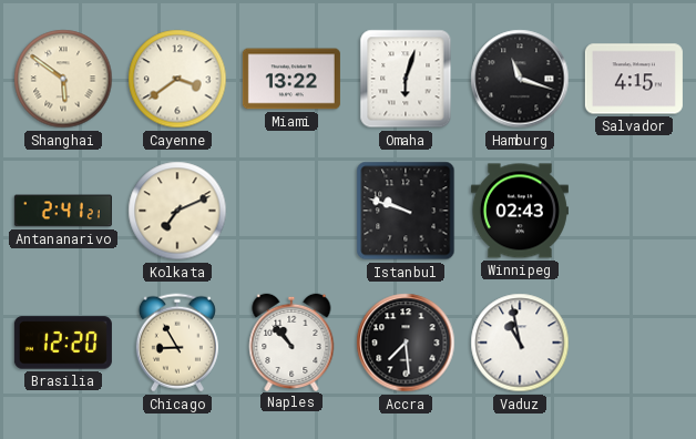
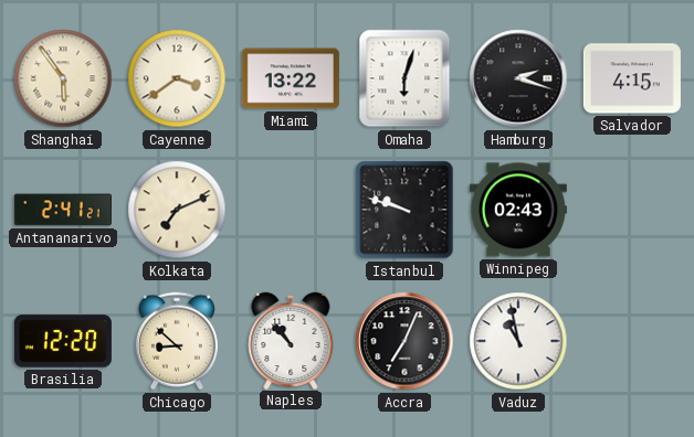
Shanghai: 5:51 -> 5:54 (63, 78)
Hamburg: 11:18 -> 2:18 (518, 78)
Chicago: 8:55 -> 8:52 (177, 341)
Accra: 7:29 -> 7:04 (404, 341)
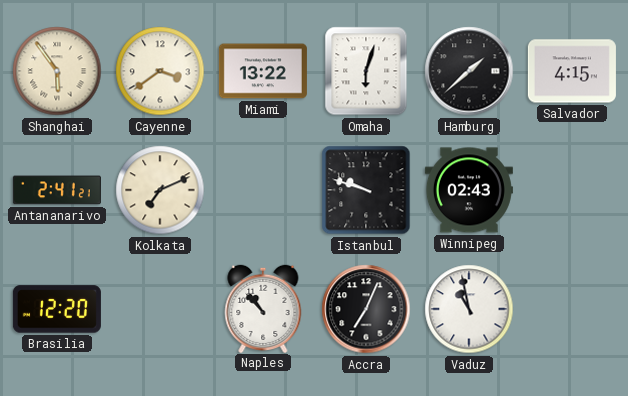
Hamburg: 2:18 -> 1:38 (469, 71)
Chicago: 8:52 -> none (177, 341)
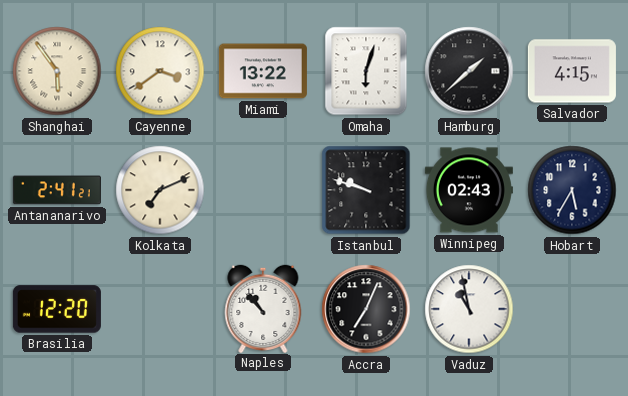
Hobart: none -> 5:35 (572, 190)
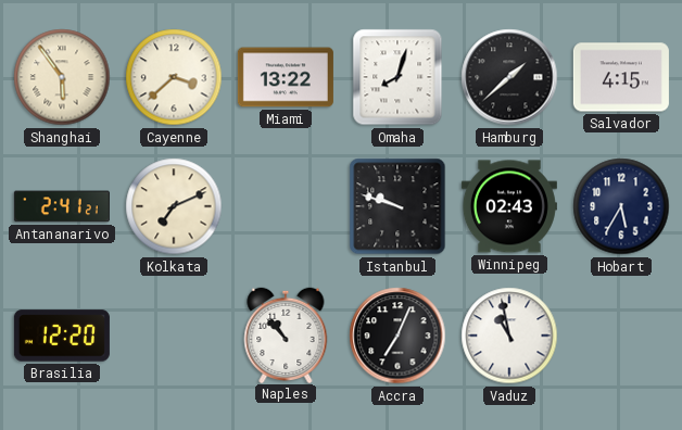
Cayenne: 3:39 -> 3:38 (174, 77)
Omaha: 6:03 -> 8:03 (397, 77)
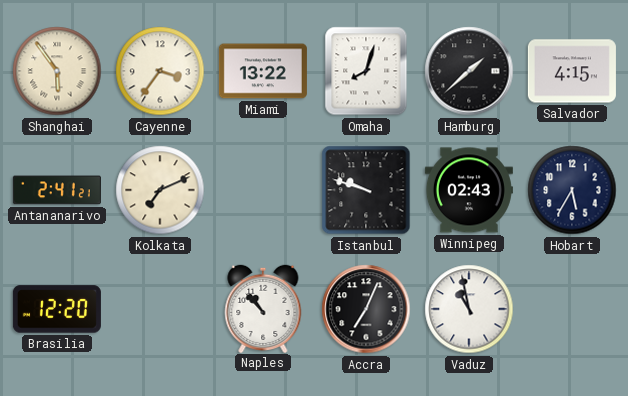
Cayenne: 3:38 -> 3:36 (160, 71)
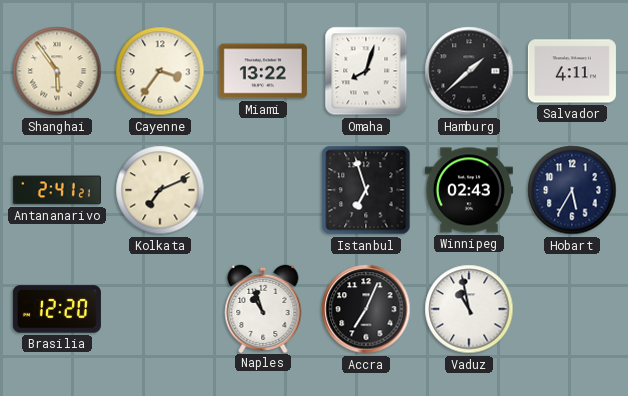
Salvador: 4:15 -> 4:11 (572, 71)
Istanbul: 9:48 -> 6:57 (366, 190)
Naples: 10:53 -> 10:57 (263, 308)
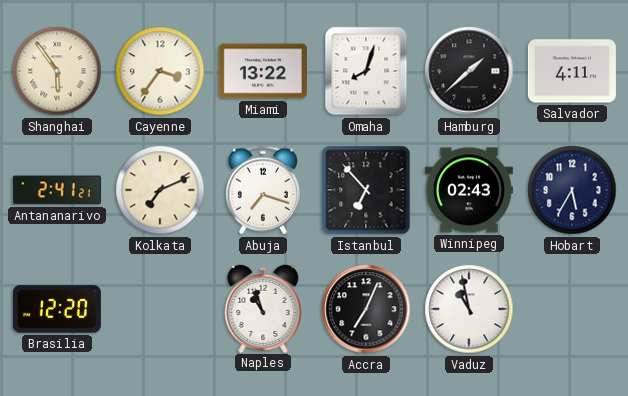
Abuja: none -> 7:18 (263, 190)
Istanbul: 6:57 -> 6:53 (366, 190)
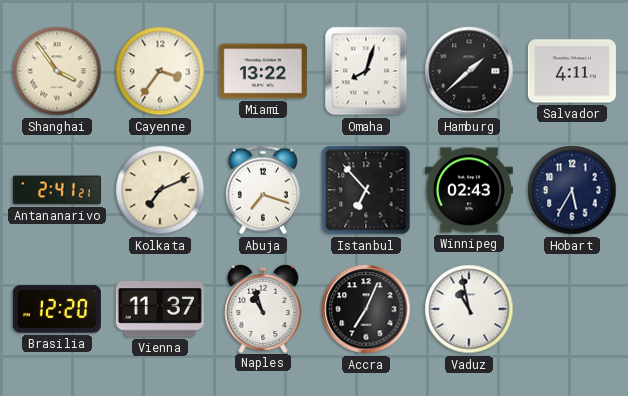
Shanghai: 5:54 -> 3:54 (57, 71)
Vienna: none -> 11:37 (160, 309)
